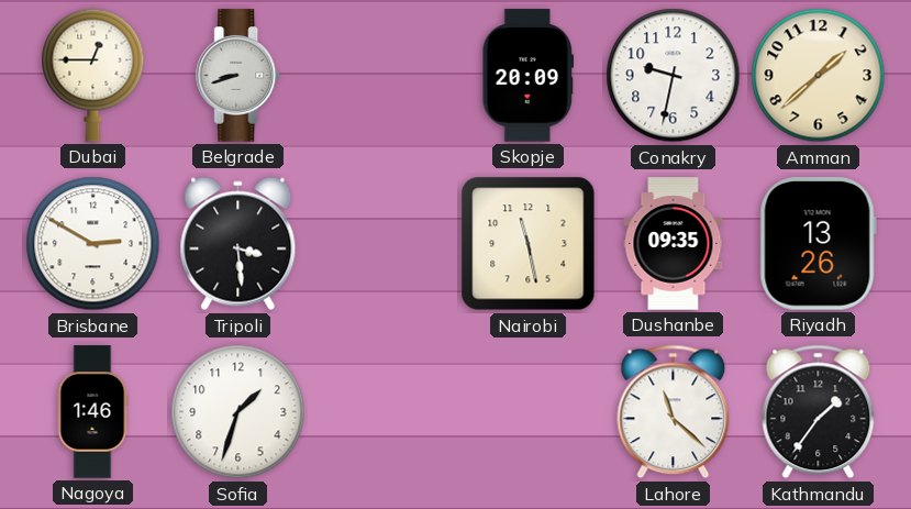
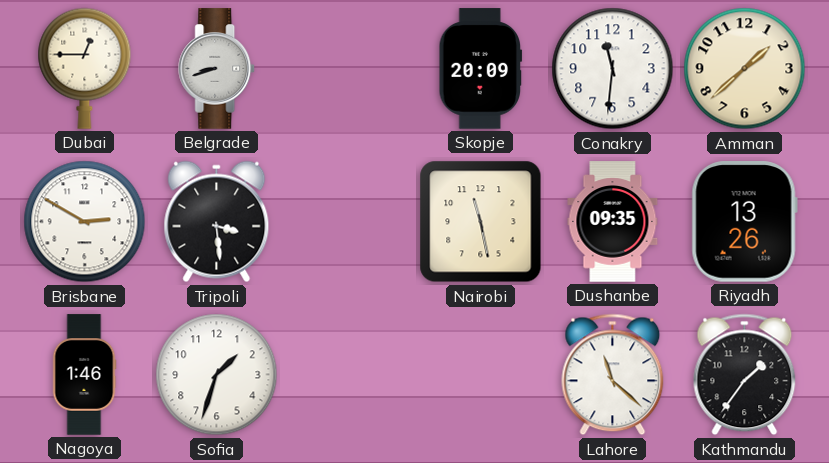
Conakry: 9:32 -> 11:31 (613, 69)
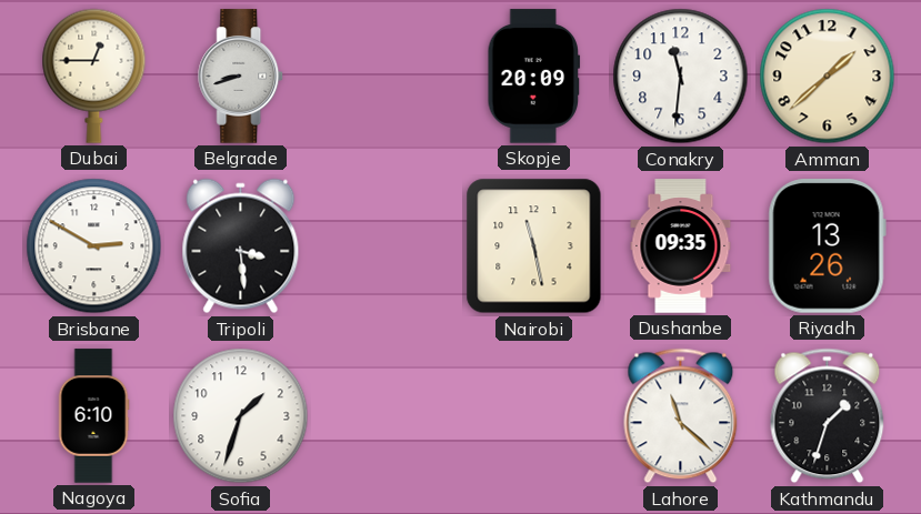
Nagoya: 1:46 -> 6:10 (93, 416)
Kathmandu: 1:36 -> 1:33 (828, 416)
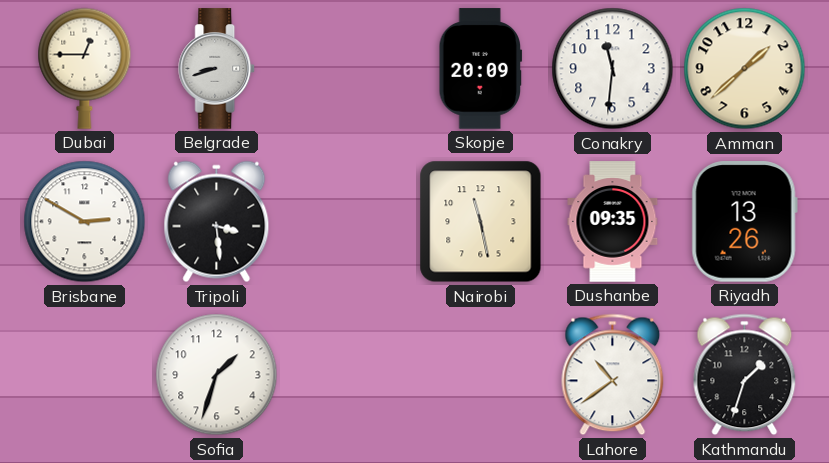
Nagoya: 6:10 -> none (93, 416)
Lahore: 11:22 -> 10:39 (613, 375)
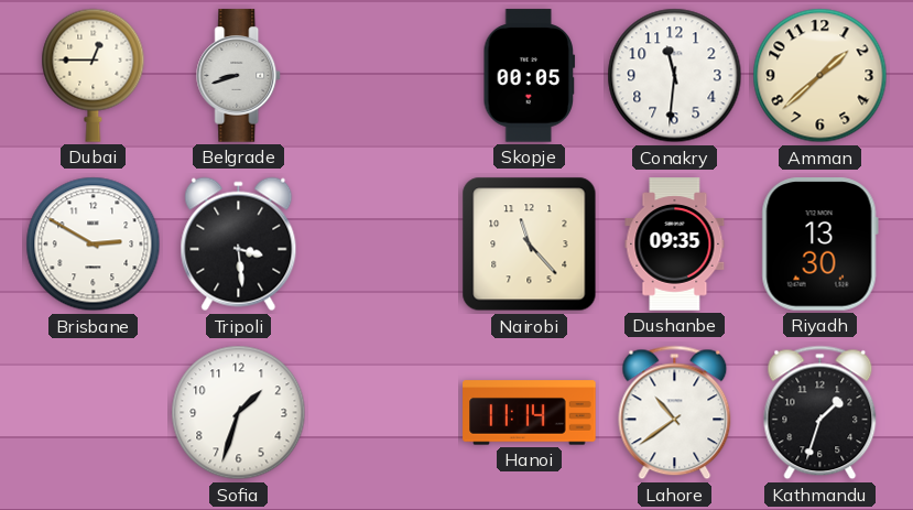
Skopje: 20:09 -> 00:05 (530, 76)
Nairobi: 11:28 -> 11:23 (530, 245)
Riyadh: 13:26 -> 13:30 (819, 245)
Hanoi: none -> 11:14 (530, 413)
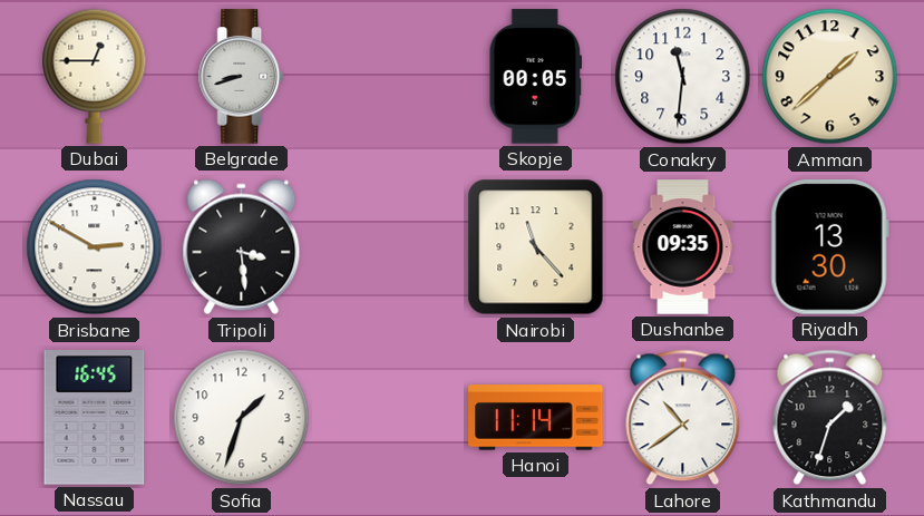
Nassau: none -> 16:45 (95, 418)
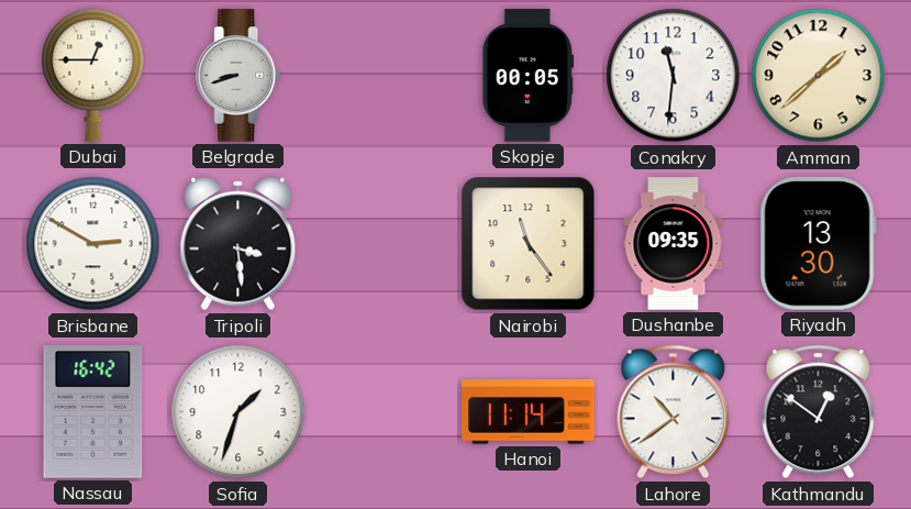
Nairobi: 11:23 -> 11:24 (529, 244)
Nassau: 16:45 -> 16:42 (93, 412)
Kathmandu: 1:33 -> 12:51 (819, 412)
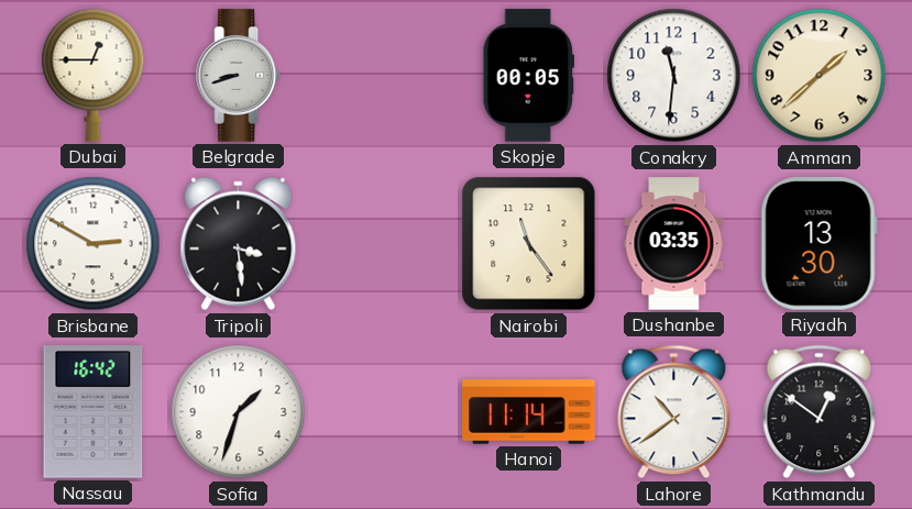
Dushanbe: 09:35 -> 03:35 (674, 244)
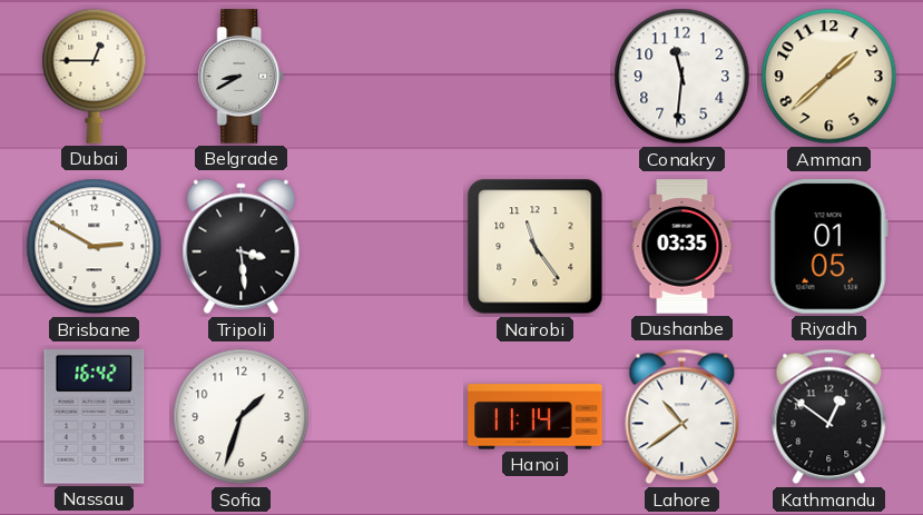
Belgrade: 8:42 -> 8:40 (242, 77)
Skopje: 00:05 -> none (529, 76)
Riyadh: 13:30 -> 01:05 (828, 247)
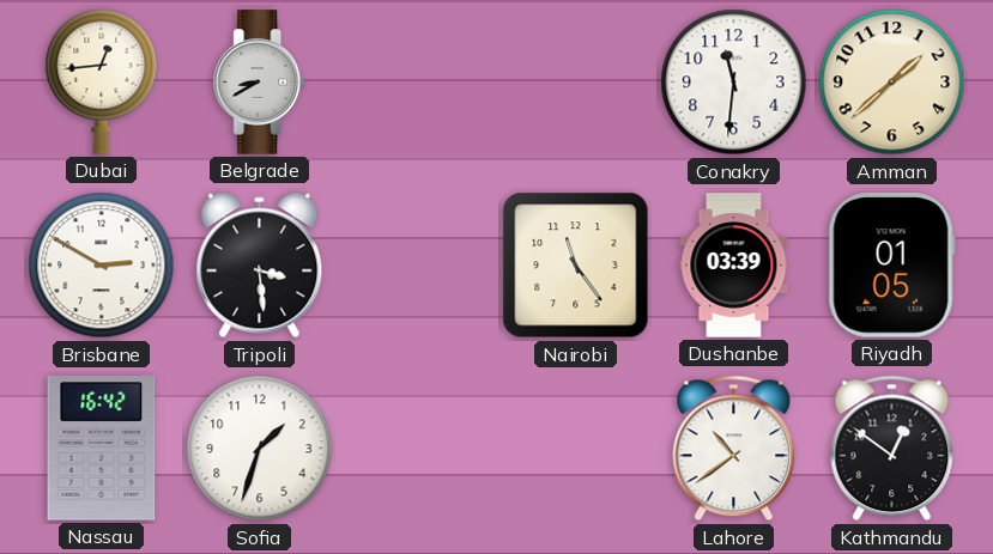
Dubai: 12:45 -> 12:44 (102, 81)
Dushanbe: 03:35 -> 03:39 (734, 266)
Hanoi: 11:14 -> none (536, 417)
